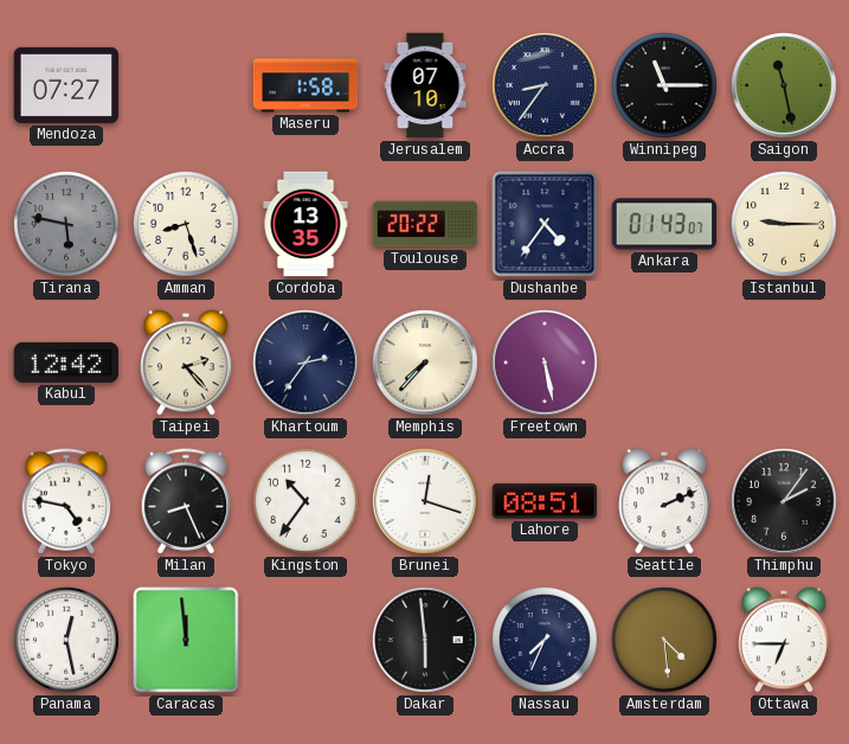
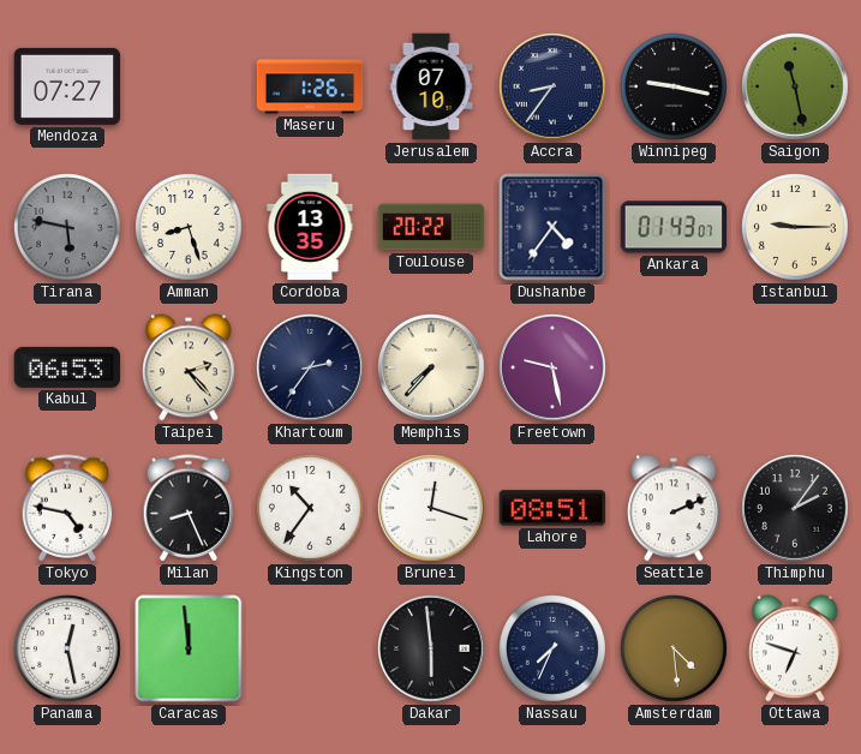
Maseru: 1:58 -> 1:26 (310, 86)
Winnipeg: 11:15 -> 9:17 (675, 88)
Kabul: 12:42 -> 06:53 (67, 367)
Freetown: 5:28 -> 9:28 (554, 369)
Ottawa: 6:45 -> 6:48 (796, 648)
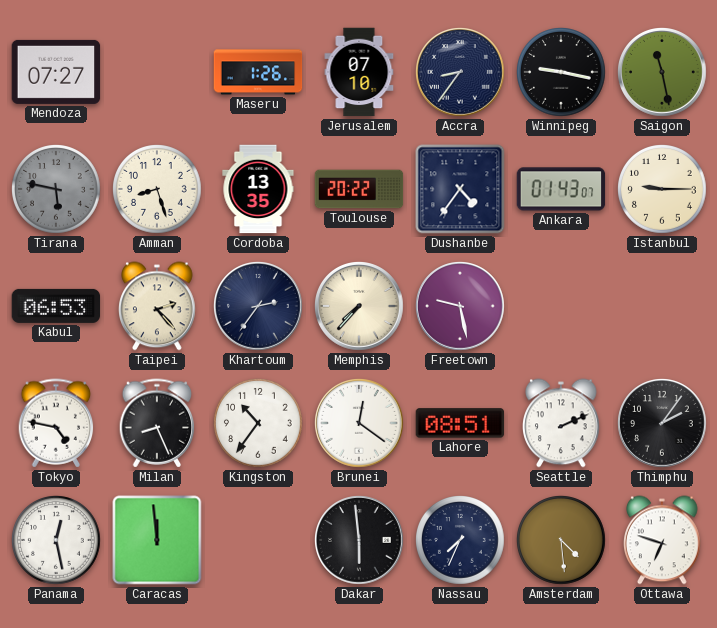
Brunei: 12:18 -> 12:21 (360, 424)
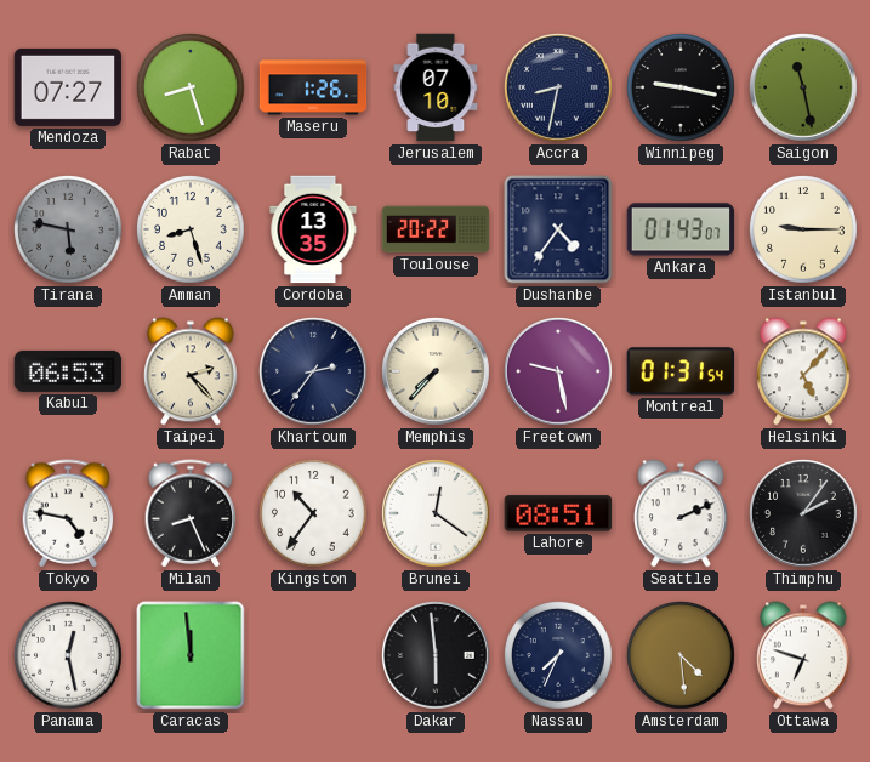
Rabat: none -> 8:27 (192, 89)
Accra: 8:36 -> 8:32 (559, 89)
Montreal: none -> 01:31 (681, 371)
Helsinki: none -> 5:07 (804, 371)
